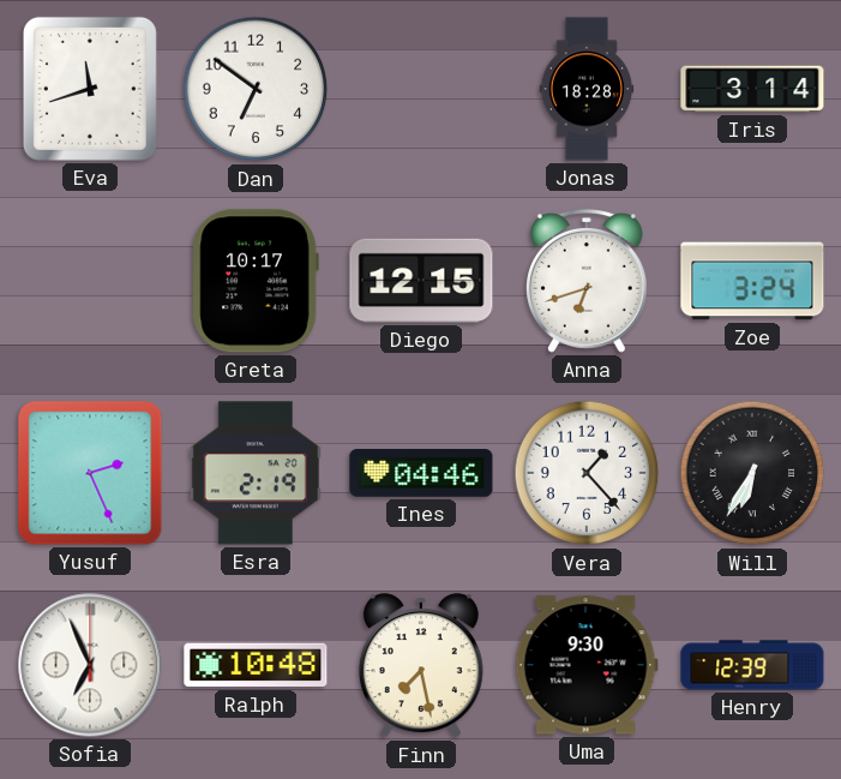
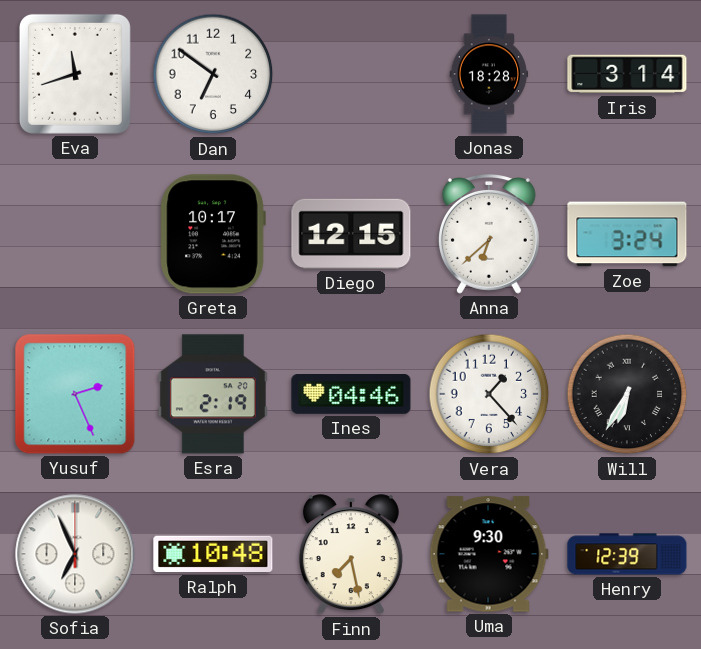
Anna: 6:42 -> 6:38 (489, 235)
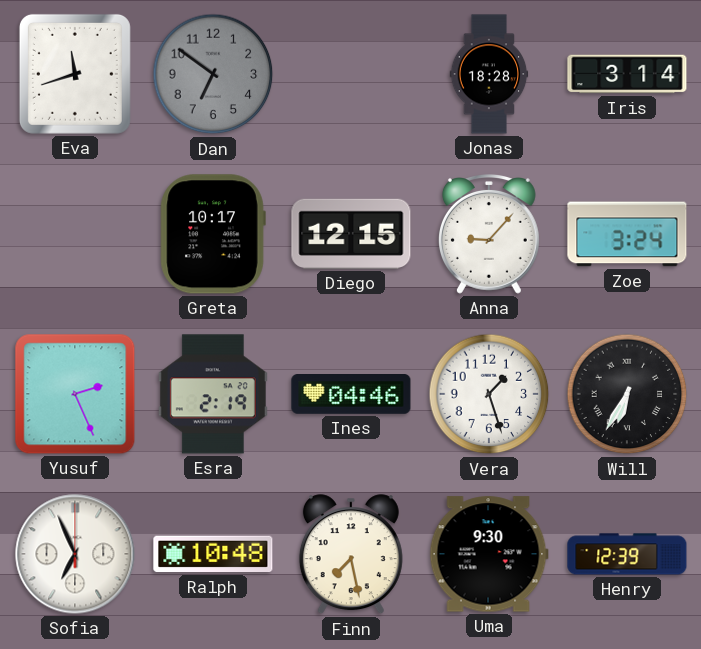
Dan dial: white -> grey (213, 74)
Anna: 6:38 -> 9:07 (489, 235)
Vera: 1:23 -> 1:27 (489, 394)
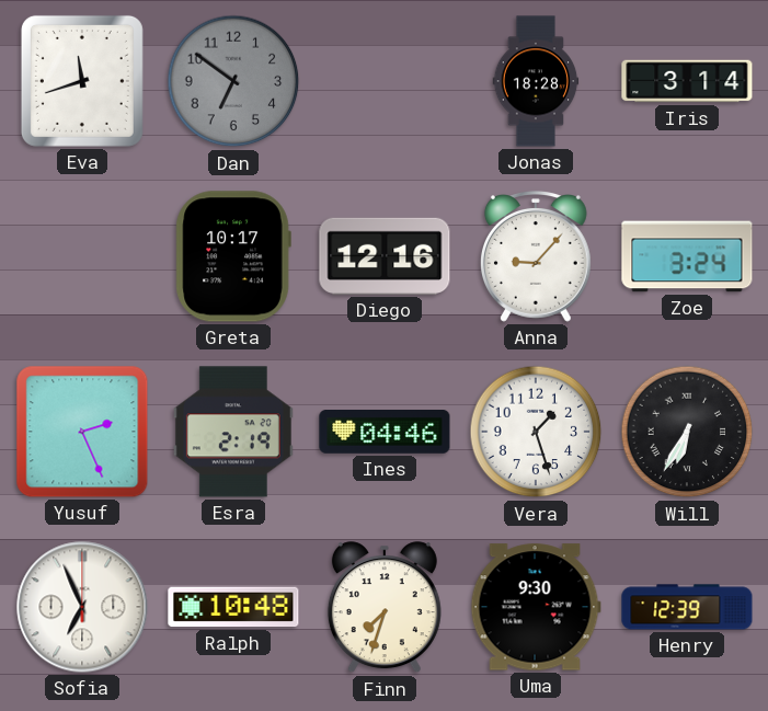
Diego: 12:15 -> 12:16 (385, 256)
Finn: 7:28 -> 7:33 (385, 608)
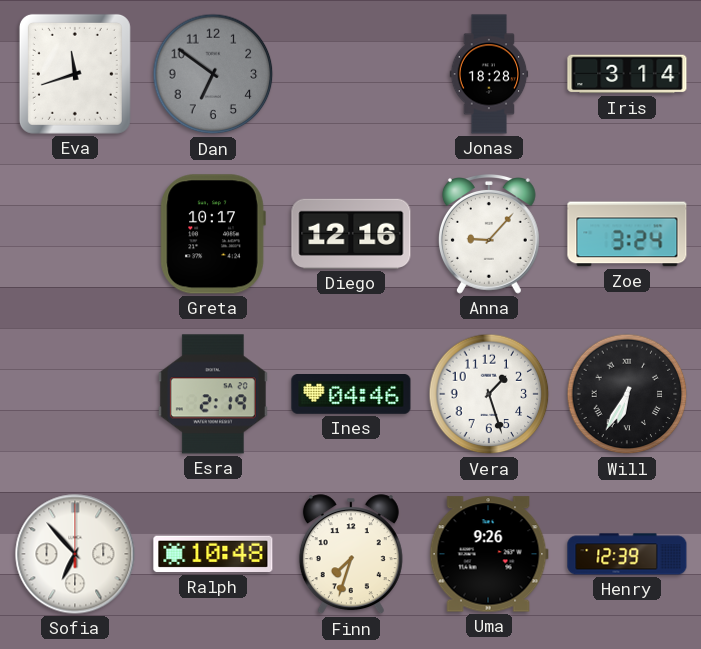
Yusuf: 2:26 -> none (82, 432)
Sofia: 6:56 -> 6:53 (75, 554)
Uma: 9:30 -> 9:26 (489, 554)
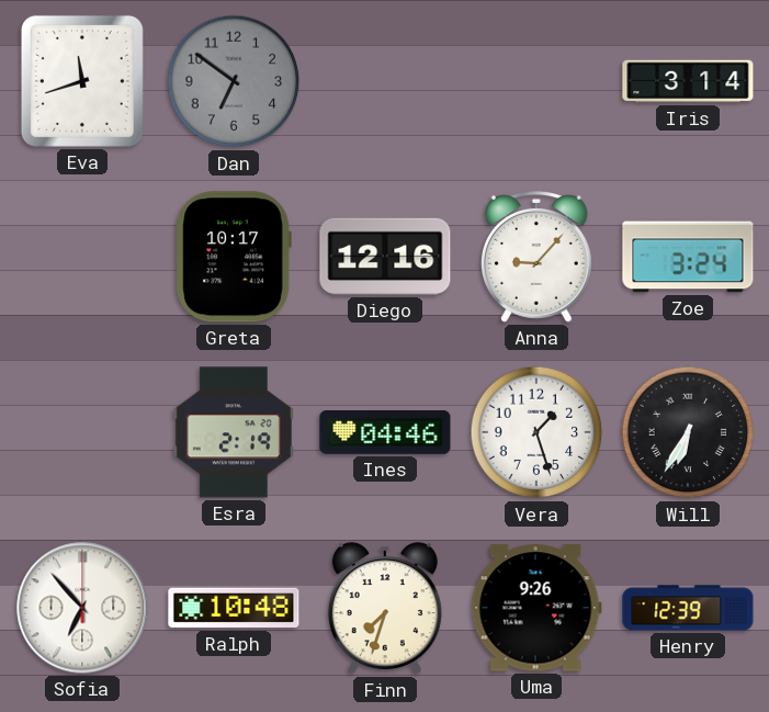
Jonas: 18:28 -> none (489, 74)
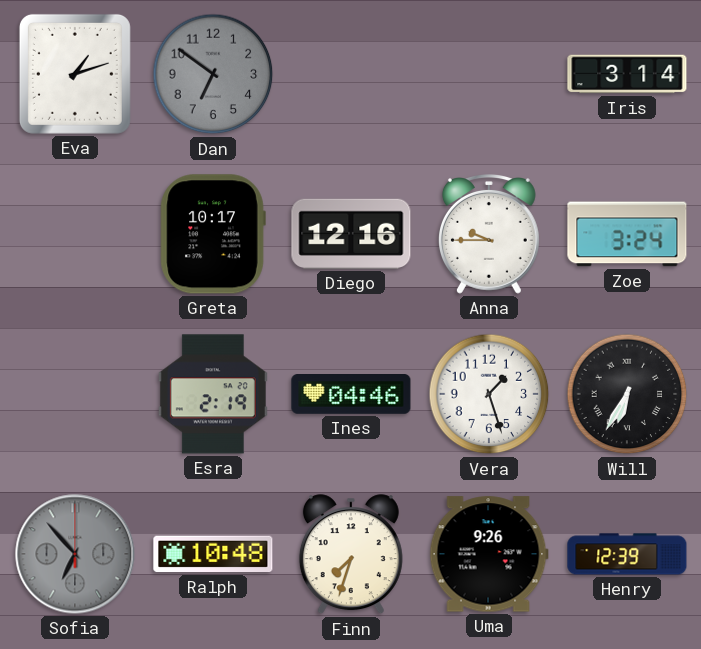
Eva: 11:42 -> 1:12 (75, 74)
Anna: 9:07 -> 9:45 (489, 235)
Sofia dial: white -> grey (75, 554)
